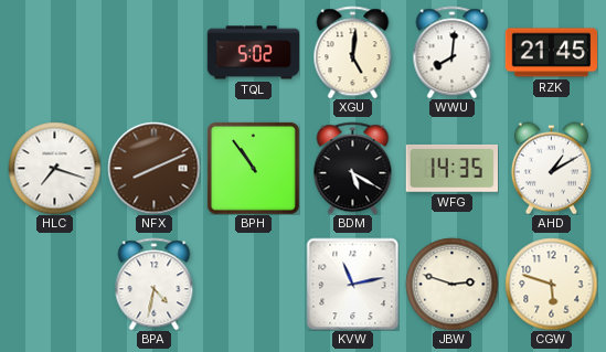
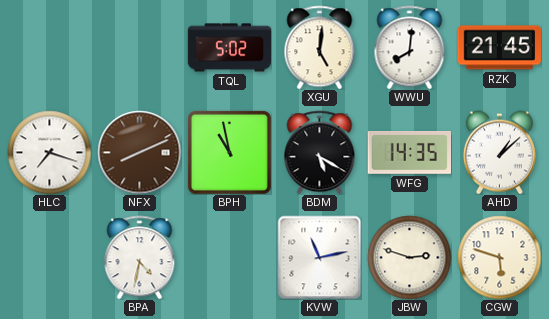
BPH: 10:54 -> 10:58 (229, 152)
AHD: 1:10 -> 1:08 (499, 152)
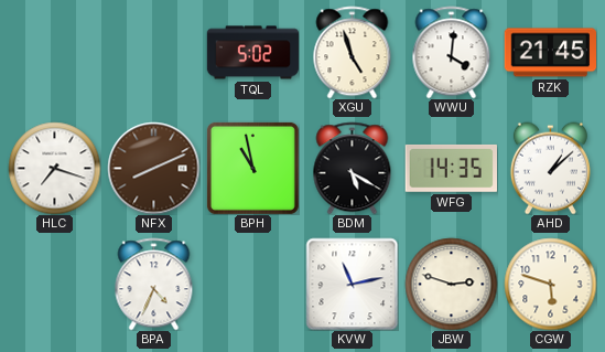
XGU: 5:01 -> 4:57 (353, 52)
WWU: 8:01 -> 4:01 (452, 52)
BPA: 4:32 -> 4:34 (154, 284)
